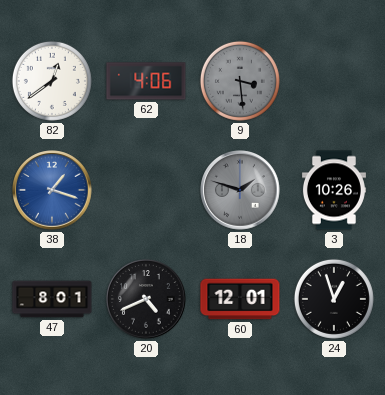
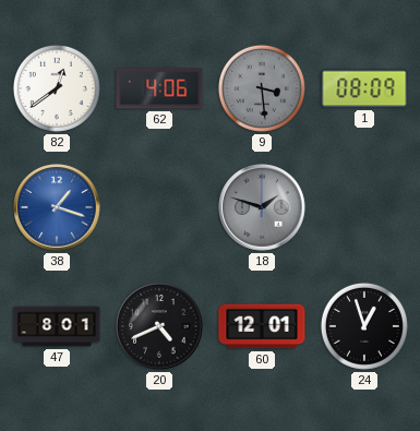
1: none -> 08:09 (364, 88)
3: 10:26 -> none (334, 190)
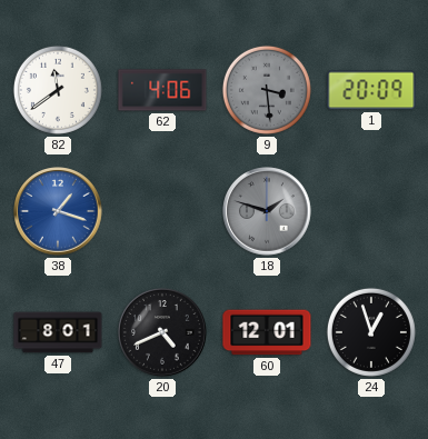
82: 12:39 -> 11:39 (58, 90)
1: 08:09 -> 20:09 (371, 90)
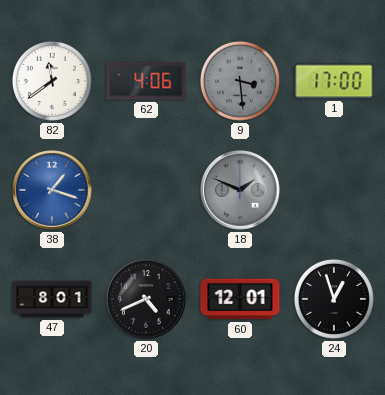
1: 20:09 -> 17:00 (334, 81)
18: 1:48 -> 1:49 (240, 190)
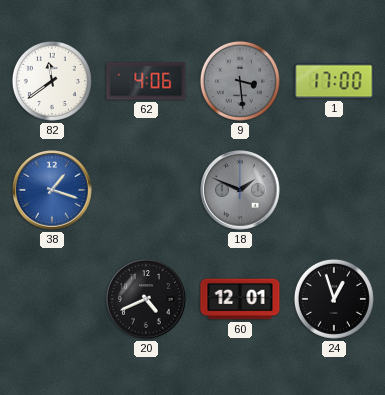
47: 8:01 -> none (52, 299)
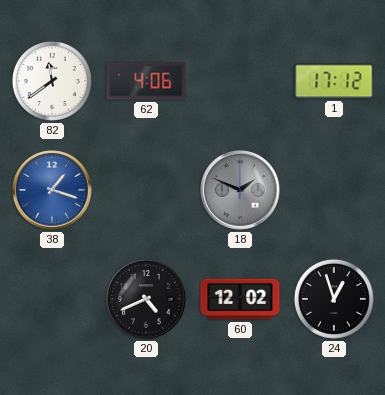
9: 3:29 -> none (240, 81)
1: 17:00 -> 17:12 (334, 81)
60: 12:01 -> 12:02 (240, 299)
